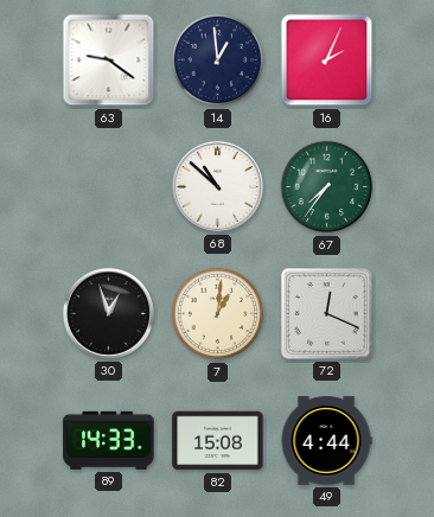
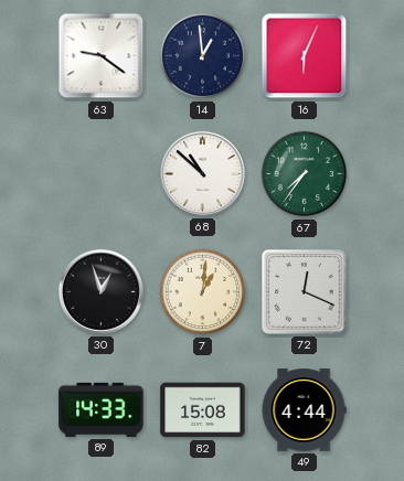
16: 2:04 -> 6:04 (305, 56)
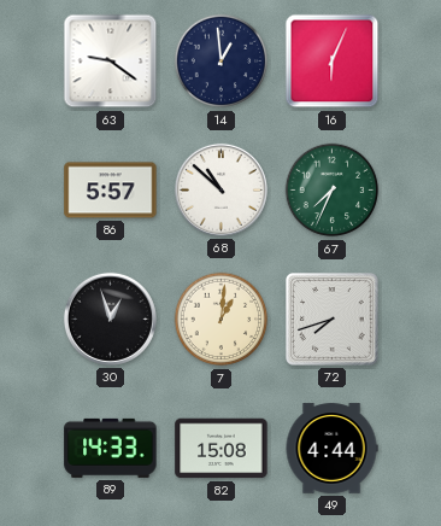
86: none -> 5:57 (111, 191)
67: 7:36 -> 7:34 (333, 191)
72: 12:19 -> 7:42 (333, 320)
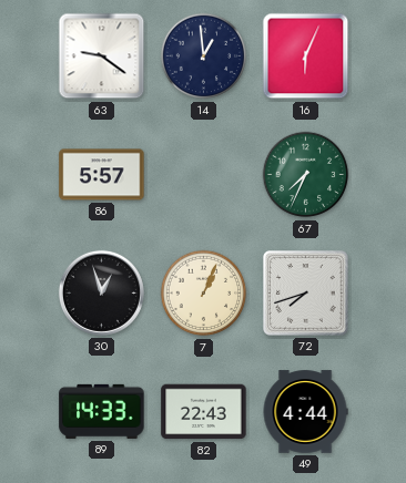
68: 10:52 -> none (220, 189)
7: 1:01 -> 1:04 (204, 294)
82: 15:08 -> 22:43 (204, 412)
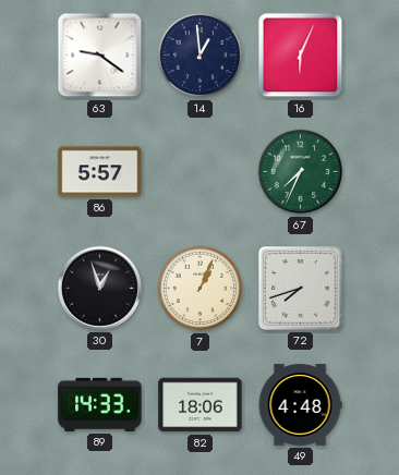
82: 22:43 -> 18:06 (201, 405)
49: 4:44 -> 4:48 (300, 405)
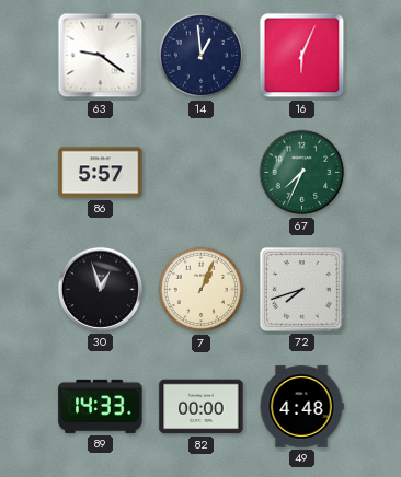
82: 18:06 -> 00:00 (202, 407)
